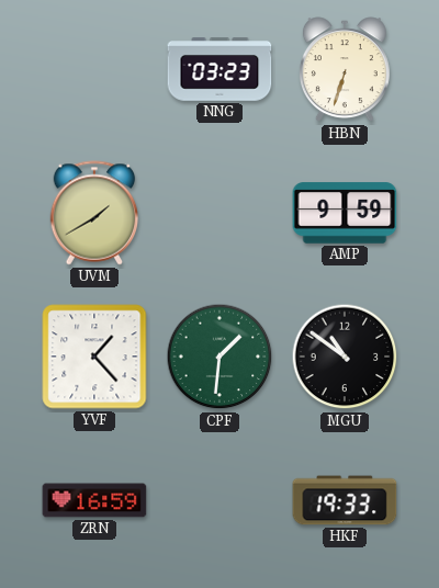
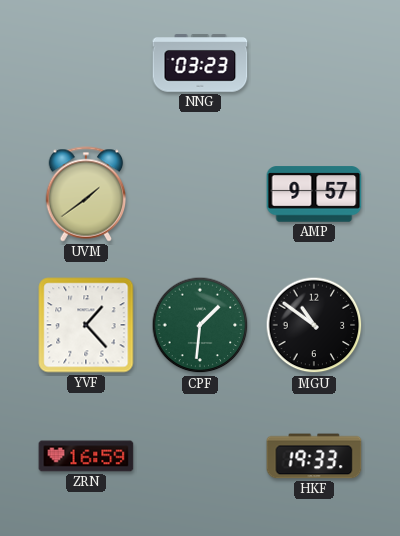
HBN: 6:33 -> none (345, 70)
UVM: 1:40 -> 1:39 (86, 194)
AMP: 9:59 -> 9:57 (314, 194)
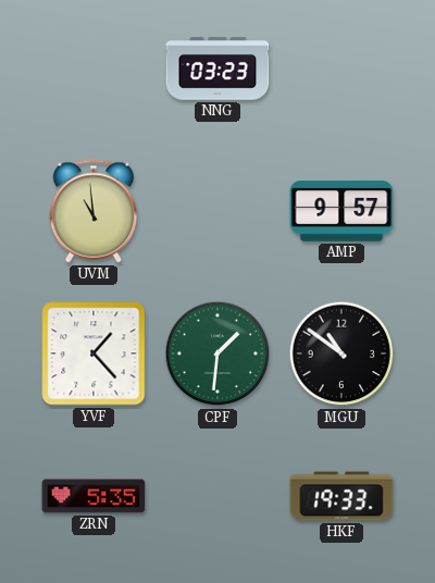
UVM: 1:39 -> 10:59 (94, 211)
ZRN: 16:59 -> 5:35 (94, 496)
